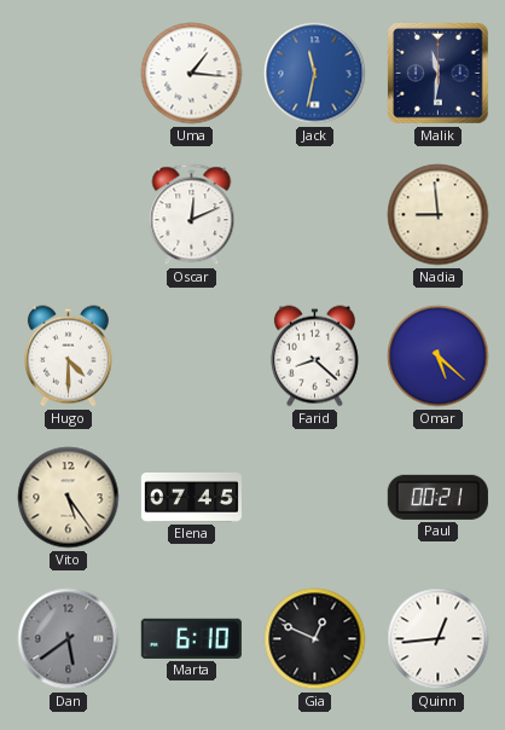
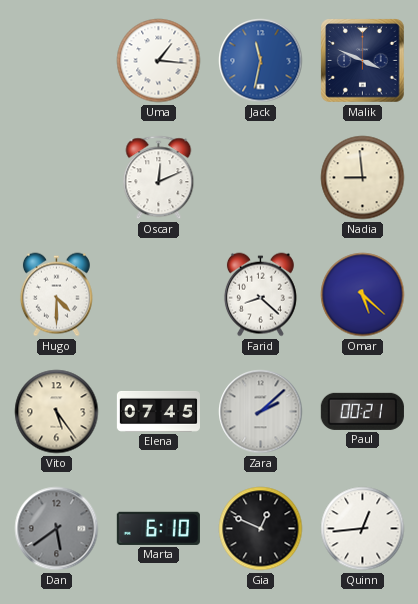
Malik: 11:31 -> 3:49 (363, 61)
Zara: none -> 2:08 (261, 412)
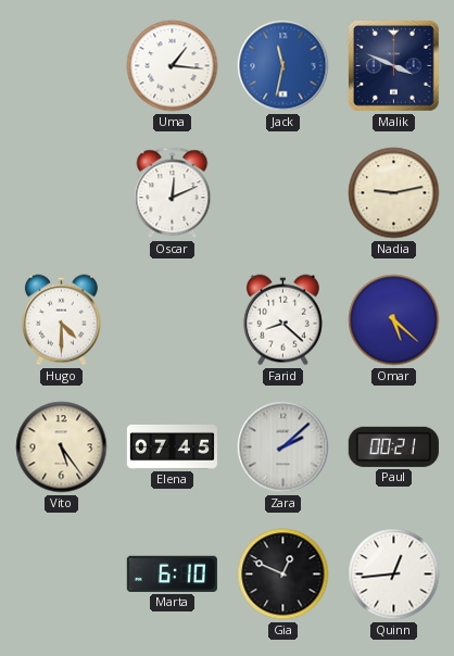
Nadia: 8:59 -> 9:13 (394, 193)
Dan: 5:39 -> none (57, 529)
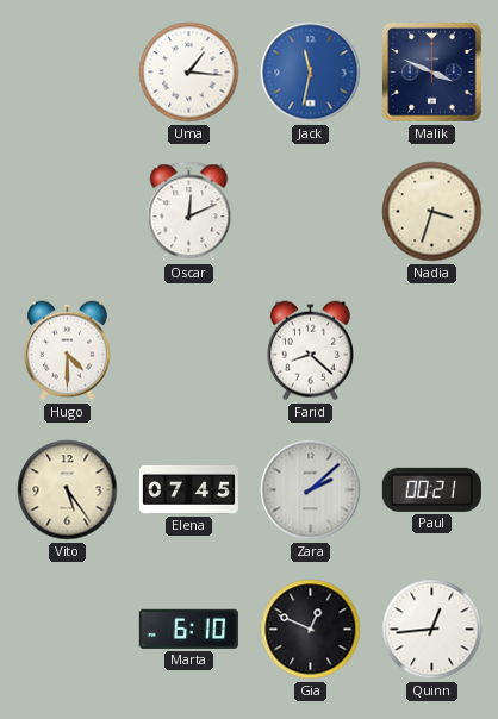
Nadia: 9:13 -> 3:33 (432, 212)
Omar: 5:22 -> none (394, 320)
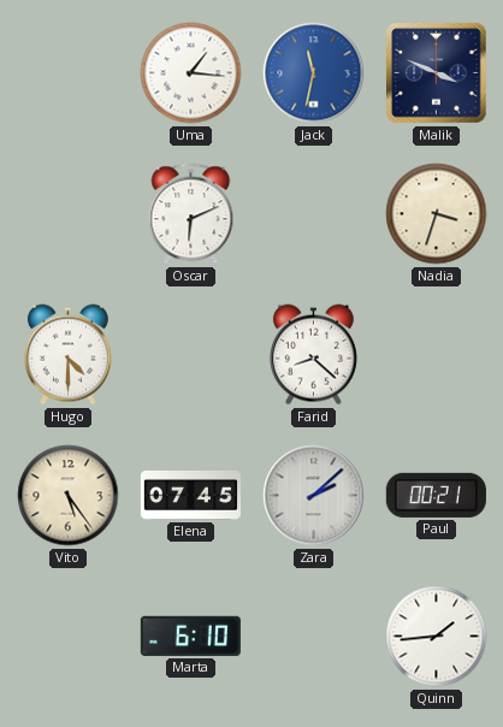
Oscar: 12:11 -> 6:11 (191, 214)
Gia: 12:49 -> none (311, 630)
Quinn: 12:44 -> 1:44 (437, 637)
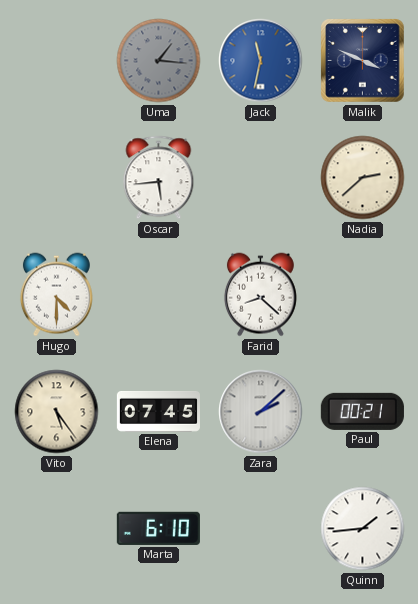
Uma dial: white -> grey (159, 61)
Oscar: 6:11 -> 5:44 (159, 178)
Nadia: 3:33 -> 2:38 (363, 178)
